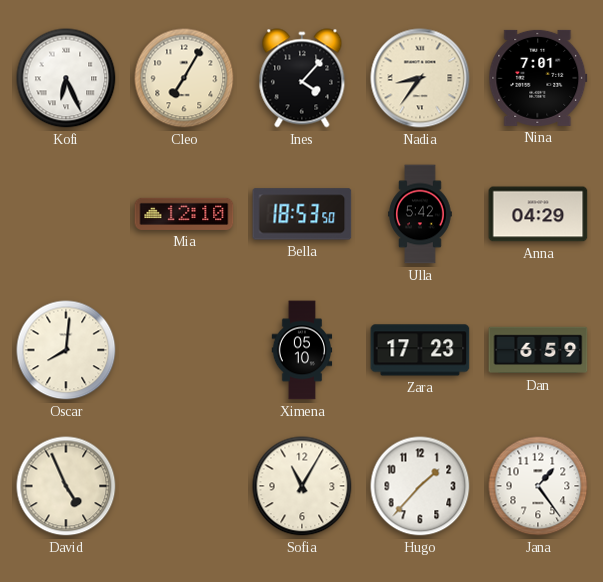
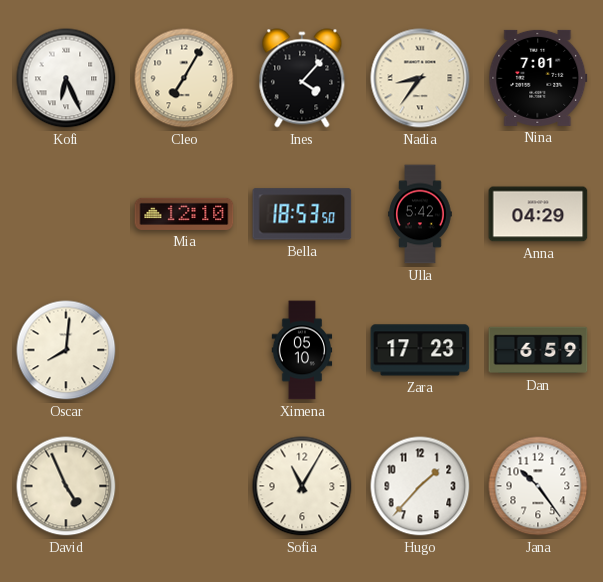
Jana: 1:24 -> 10:24 (538, 486)
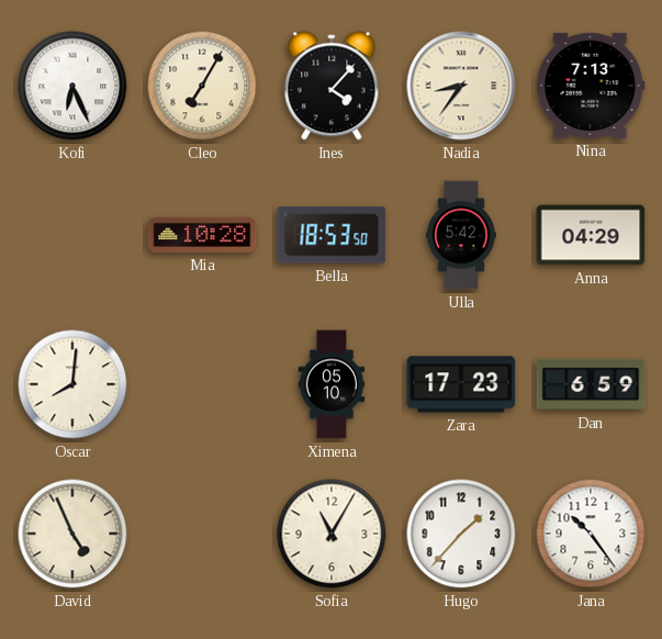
Nina: 7:01 -> 7:13 (591, 86)
Mia: 12:10 -> 10:28 (202, 235)
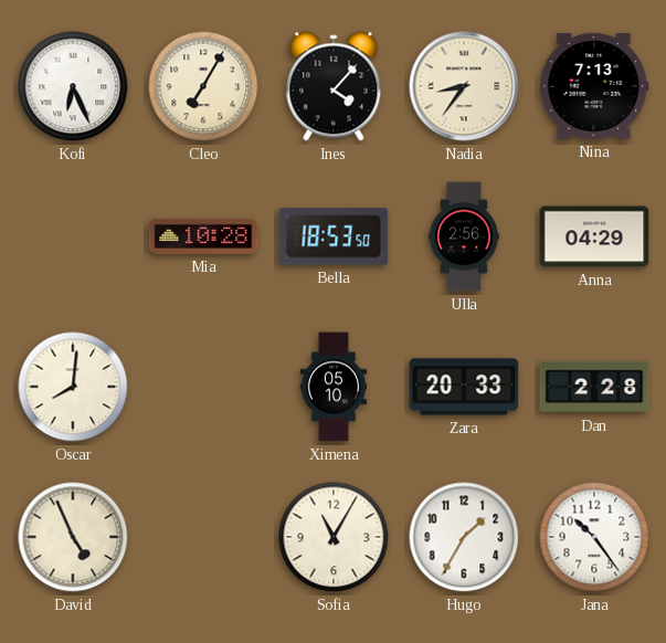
Ulla: 5:42 -> 2:56 (464, 236)
Zara: 17:23 -> 20:33 (464, 387)
Dan: 6:59 -> 2:28 (594, 387)
Hugo: 1:37 -> 1:35 (464, 537)
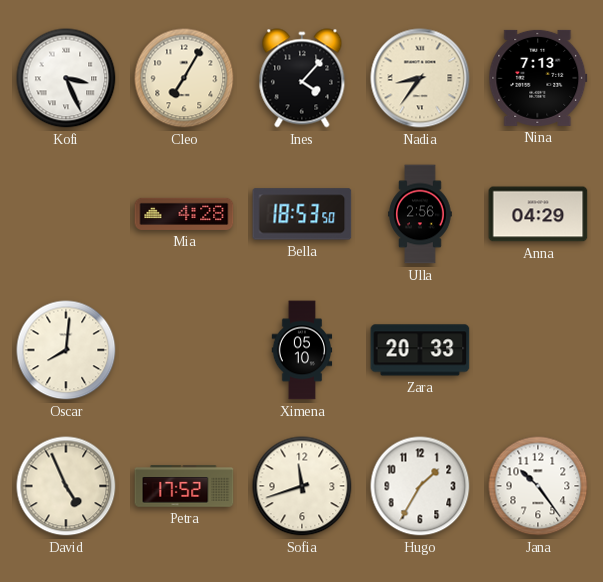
Kofi: 6:26 -> 3:26 (66, 78)
Mia: 10:28 -> 4:28 (184, 214)
Dan: 2:28 -> none (594, 387)
Petra: none -> 17:52 (184, 486)
Sofia: 11:05 -> 11:42 (302, 486)
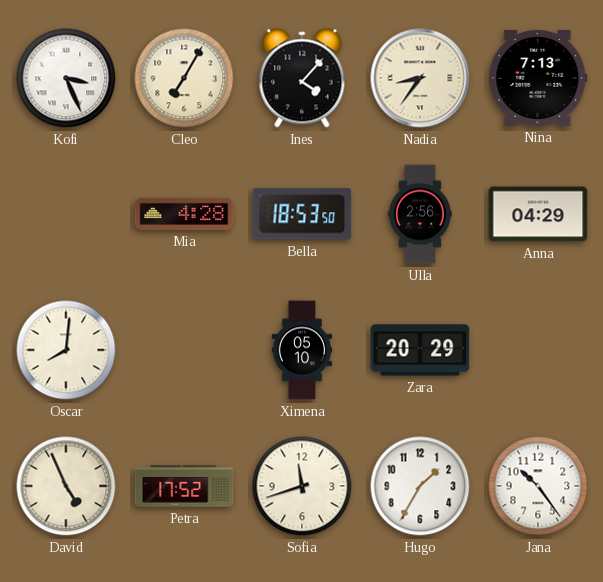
Zara: 20:33 -> 20:29 (420, 350)
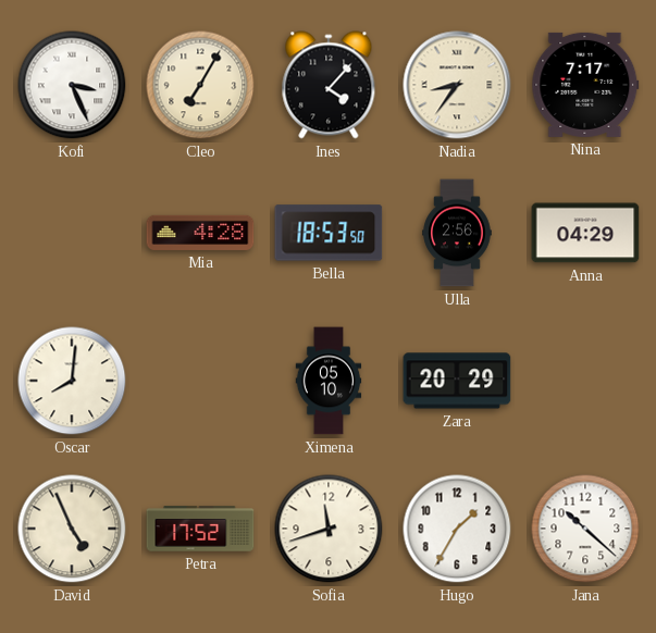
Nina: 7:13 -> 7:17 (585, 85)
Jana: 10:24 -> 10:22 (585, 529)
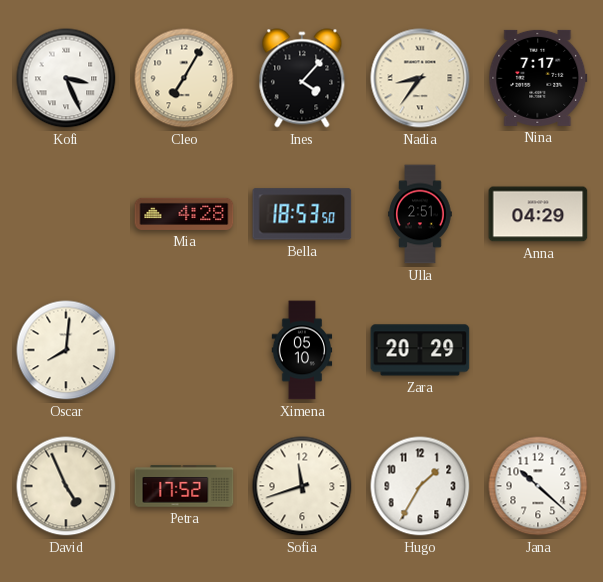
Ulla: 2:56 -> 2:51 (420, 214)
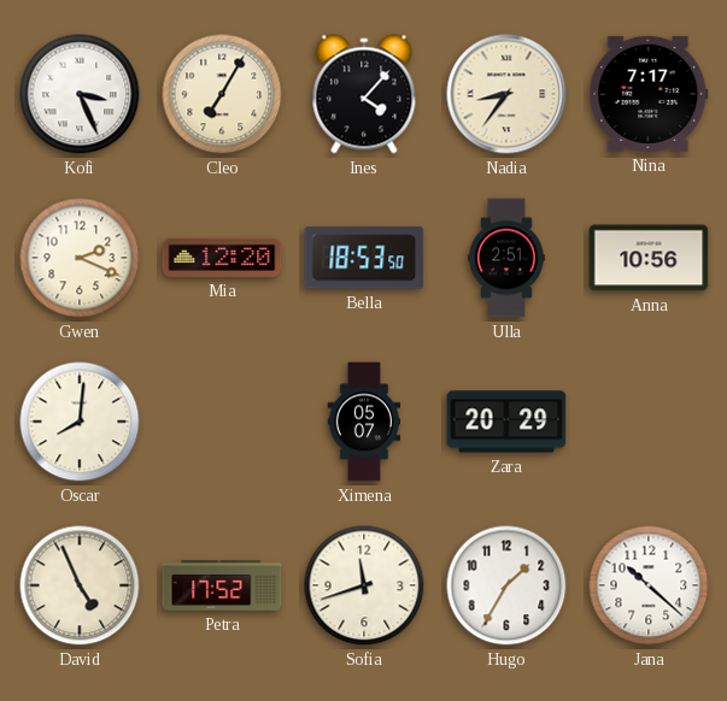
Gwen: none -> 2:19 (80, 258)
Mia: 4:28 -> 12:20 (222, 258)
Anna: 04:29 -> 10:56 (649, 258)
Ximena: 05:10 -> 05:07 (364, 422)
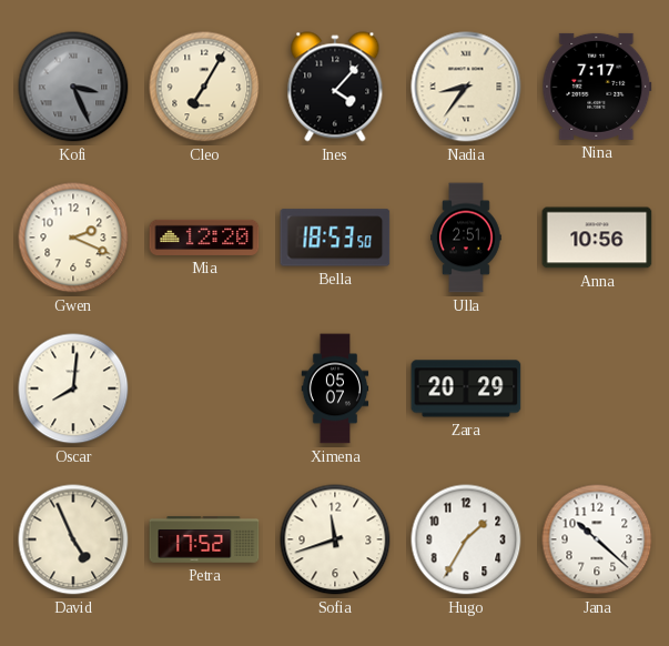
Kofi dial: white -> grey (73, 87)
